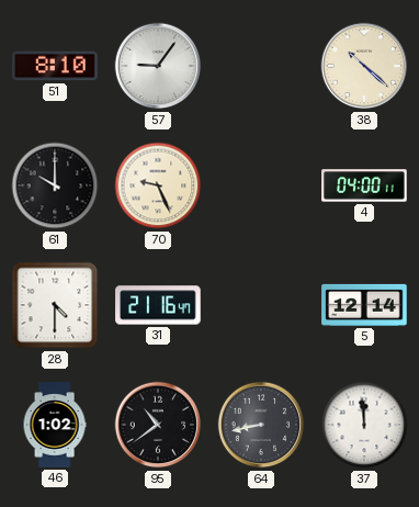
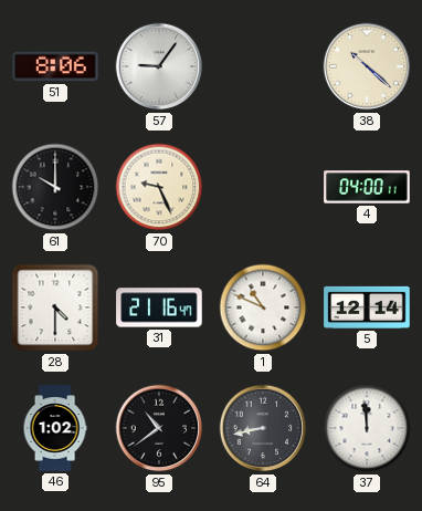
51: 8:10 -> 8:06 (55, 66)
1: none -> 10:49 (263, 307)
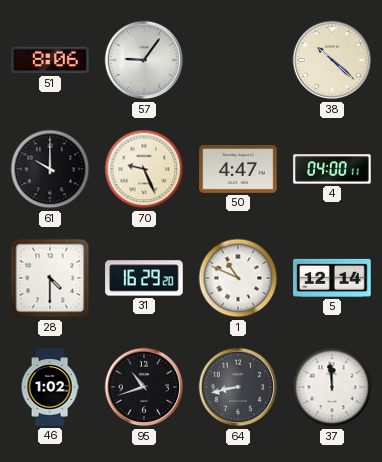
50: none -> 4:47 (238, 170)
31: 21:16 -> 16:29 (144, 278)
95: 10:39 -> 10:42 (144, 387)
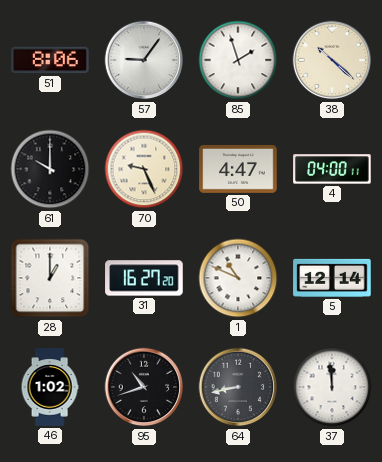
85: none -> 1:57 (238, 60)
28: 4:30 -> 1:00 (50, 278)
31: 16:29 -> 16:27 (144, 278)
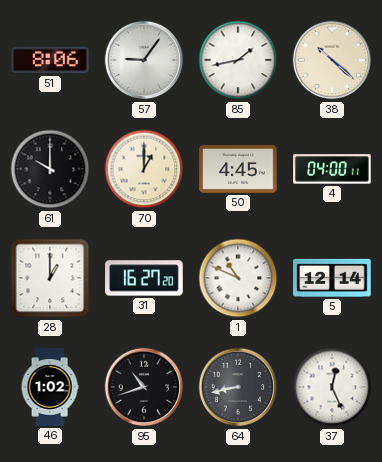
85: 1:57 -> 1:43 (238, 60)
70: 9:26 -> 1:00 (144, 169)
50: 4:47 -> 4:45 (238, 170)
37: 11:59 -> 12:26 (332, 387)
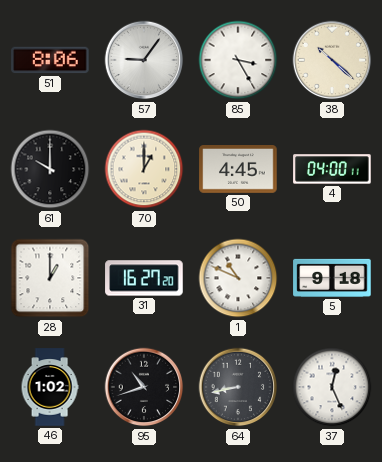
85: 1:43 -> 3:25 (238, 60)
5: 12:14 -> 9:18 (332, 278)
